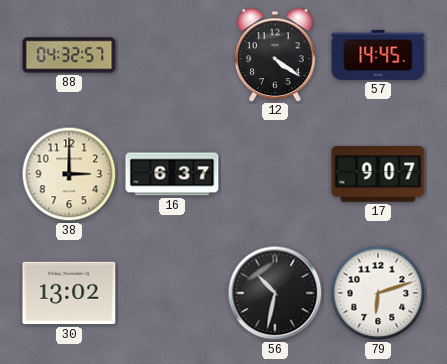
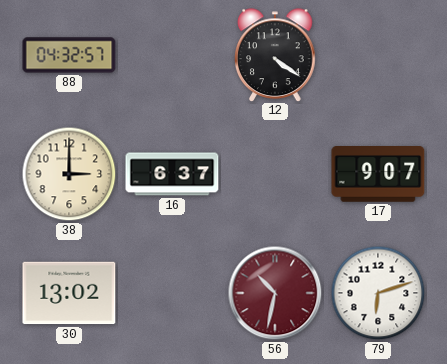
57: 14:45 -> none (378, 55)
56 dial: black -> burgundy (275, 293)
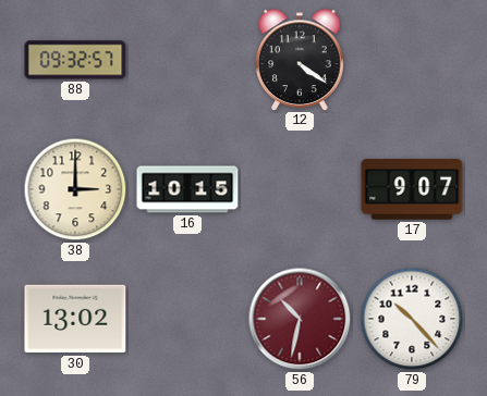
88: 04:32 -> 09:32 (75, 60)
16: 6:37 -> 10:15 (187, 189)
79: 6:12 -> 10:23 (412, 319)
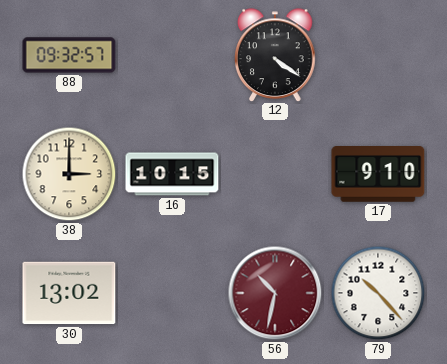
17: 9:07 -> 9:10 (378, 175)
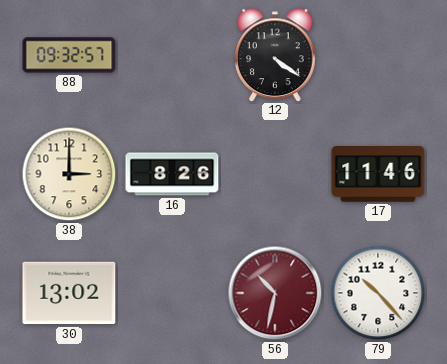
16: 10:15 -> 8:26 (172, 174)
17: 9:10 -> 11:46 (378, 175)
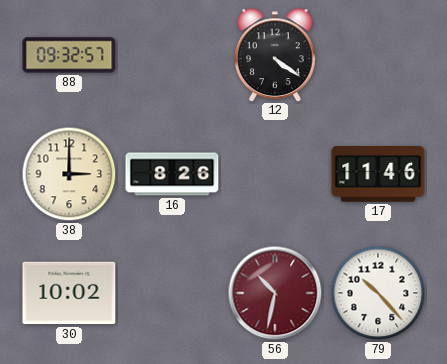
30: 13:02 -> 10:02 (69, 293)
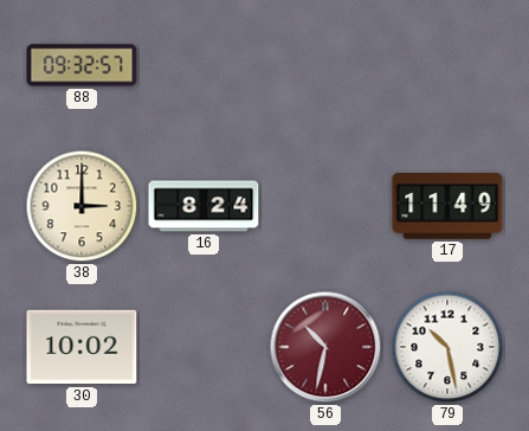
12: 4:21 -> none (275, 55)
16: 8:26 -> 8:24 (204, 206)
17: 11:46 -> 11:49 (447, 207)
79: 10:23 -> 10:28 (447, 347)
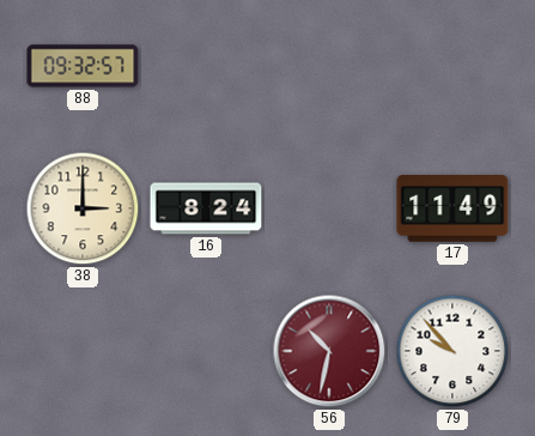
30: 10:02 -> none (82, 347)
79: 10:28 -> 9:53 (452, 351)
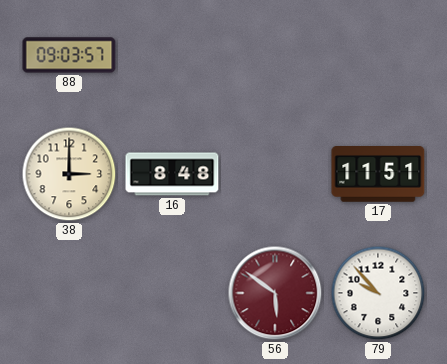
88: 09:32 -> 09:03 (69, 55)
16: 8:24 -> 8:48 (172, 174)
17: 11:49 -> 11:51 (378, 175)
56: 10:32 -> 5:51 (275, 293)
